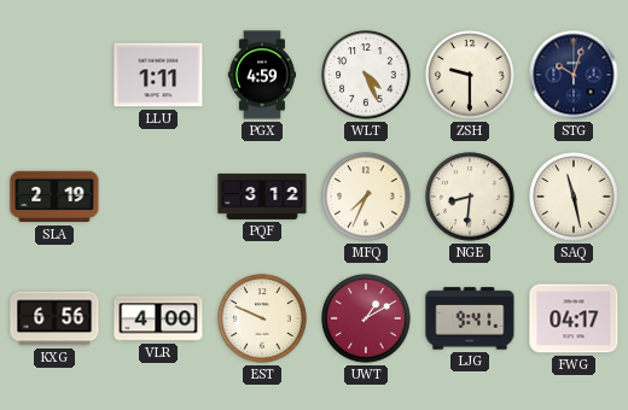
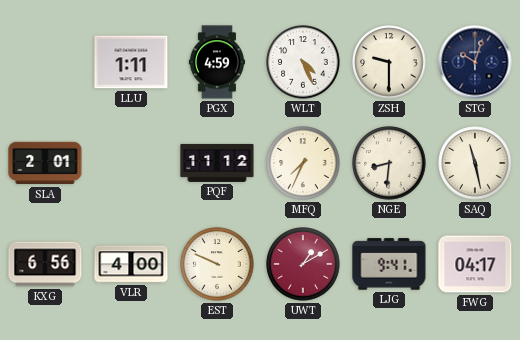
SLA: 2:19 -> 2:01 (45, 163)
PQF: 3:12 -> 11:12 (217, 163)
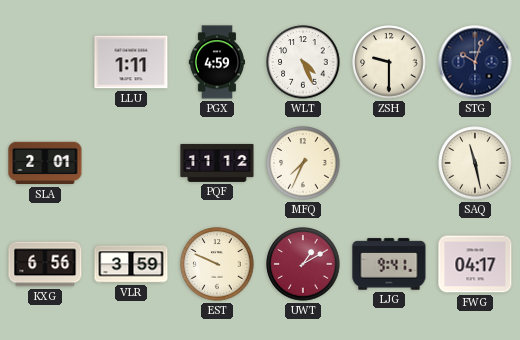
NGE: 8:31 -> none (389, 163)
VLR: 4:00 -> 3:59 (131, 264)
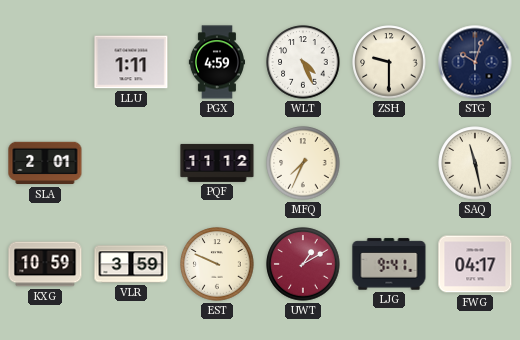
KXG: 6:56 -> 10:59 (45, 264)
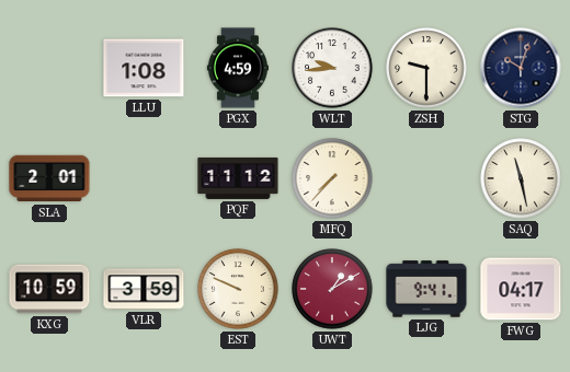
LLU: 1:11 -> 1:08 (144, 68)
WLT: 4:26 -> 9:44 (332, 68)
MFQ: 7:34 -> 7:37 (332, 178)
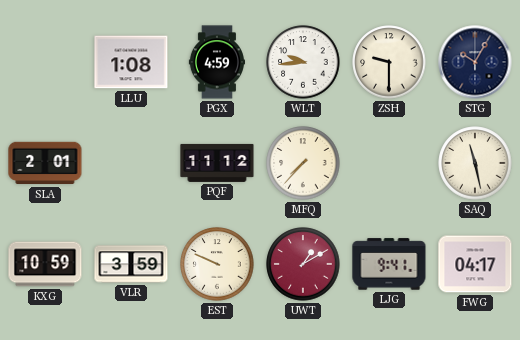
STG: 10:03 -> 10:05 (475, 62)
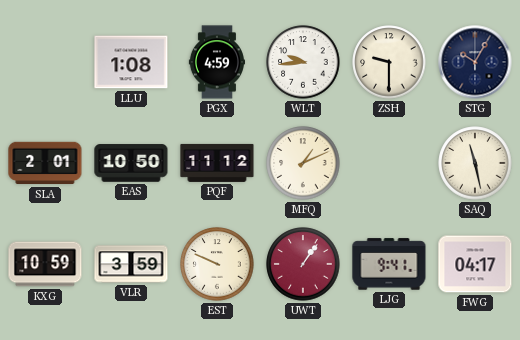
EAS: none -> 10:50 (131, 163)
MFQ: 7:37 -> 1:11 (303, 163)
UWT: 1:10 -> 1:06 (303, 264)
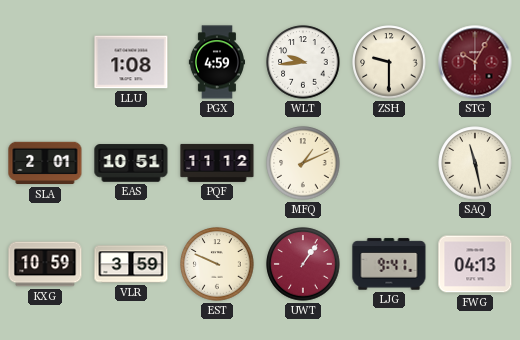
STG dial: navy -> burgundy (475, 62)
EAS: 10:50 -> 10:51 (131, 163)
FWG: 04:17 -> 04:13 (475, 264)
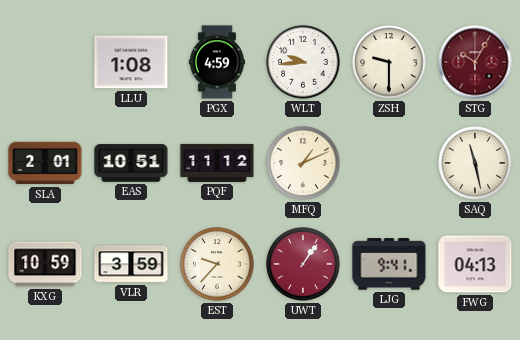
EST: 9:49 -> 9:37 (217, 264)
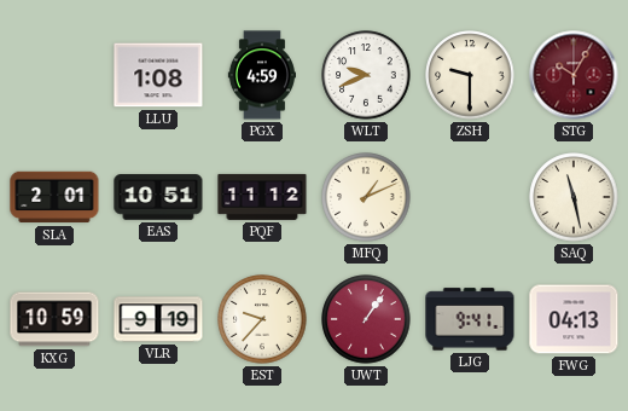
WLT: 9:44 -> 9:41 (366, 75)
VLR: 3:59 -> 9:19 (158, 319)
